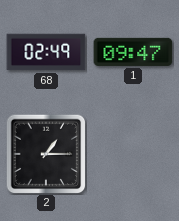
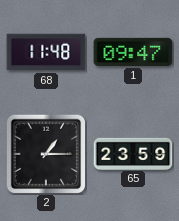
68: 02:49 -> 11:48 (46, 52)
65: none -> 23:59 (133, 153)
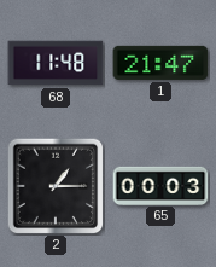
1: 09:47 -> 21:47 (160, 63)
65: 23:59 -> 00:03 (160, 185)
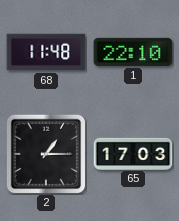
1: 21:47 -> 22:10 (133, 52)
65: 00:03 -> 17:03 (133, 153)
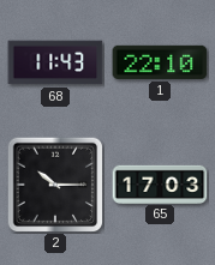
68: 11:48 -> 11:43 (55, 62)
2: 1:15 -> 10:15 (55, 185)
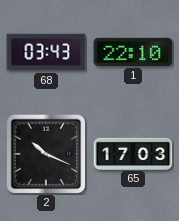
68: 11:43 -> 03:43 (46, 52)
2: 10:15 -> 10:19 (46, 154)
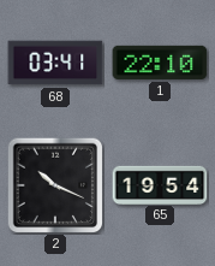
68: 03:43 -> 03:41 (55, 63)
65: 17:03 -> 19:54 (160, 184)
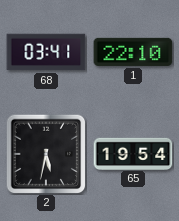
2: 10:19 -> 5:32 (46, 154)
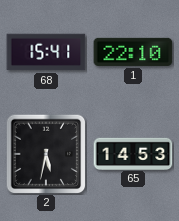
68: 03:41 -> 15:41 (46, 52)
65: 19:54 -> 14:53 (133, 153)
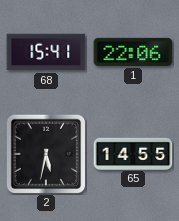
1: 22:10 -> 22:06 (133, 52)
65: 14:53 -> 14:55 (133, 153)
